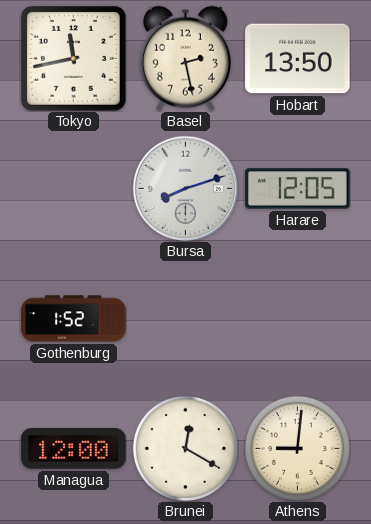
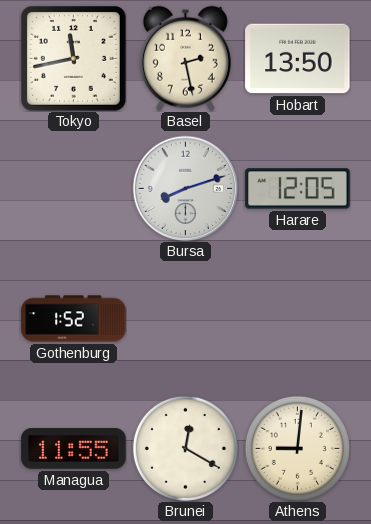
Managua: 12:00 -> 11:55 (74, 449)
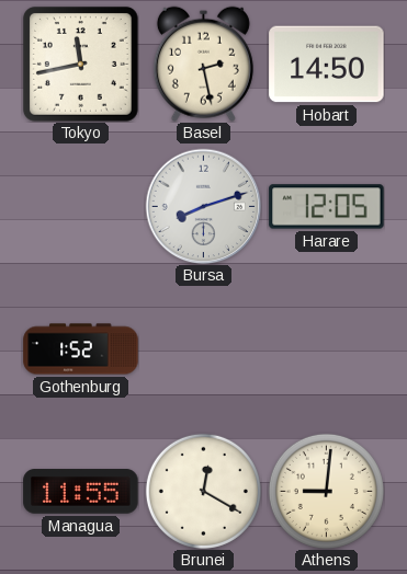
Hobart: 13:50 -> 14:50 (327, 65)
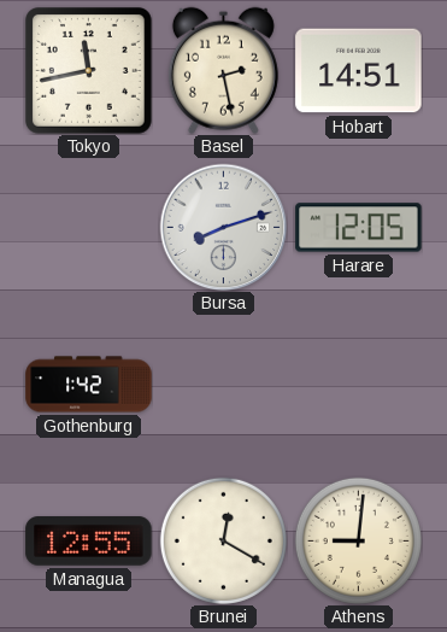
Hobart: 14:50 -> 14:51 (359, 71)
Gothenburg: 1:52 -> 1:42 (89, 385)
Managua: 11:55 -> 12:55 (89, 542)
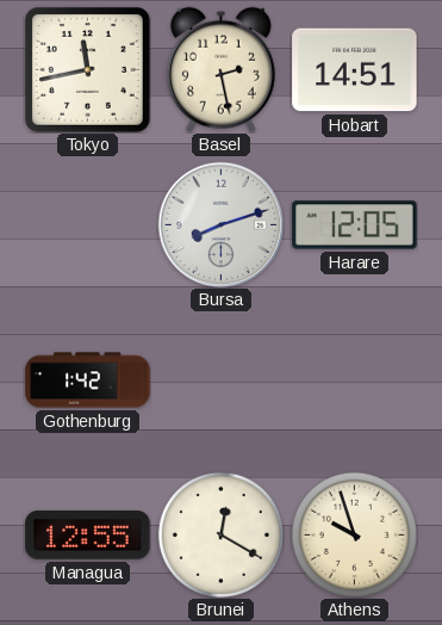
Athens: 9:01 -> 9:57 (354, 534)
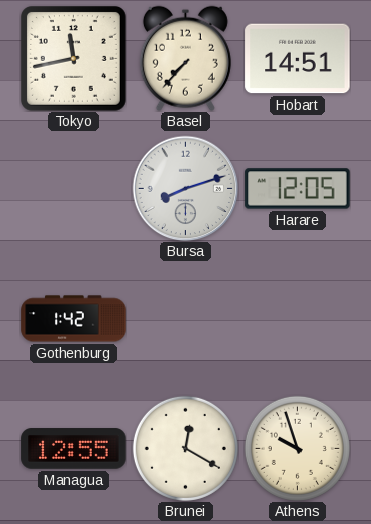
Basel: 2:28 -> 7:37 (185, 58)
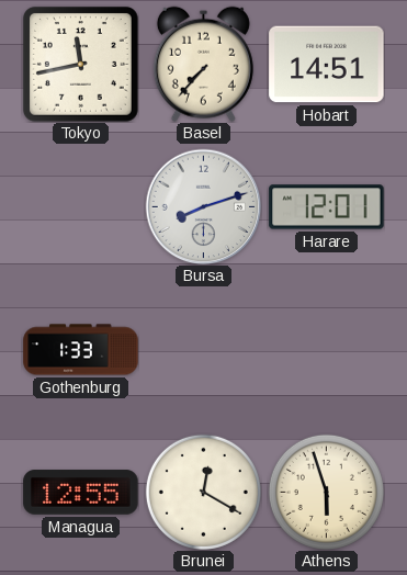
Harare: 12:05 -> 12:01 (327, 207)
Gothenburg: 1:42 -> 1:33 (81, 350)
Athens: 9:57 -> 5:57 (326, 492)
